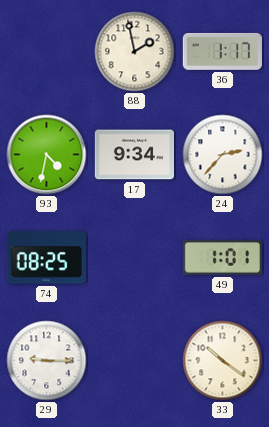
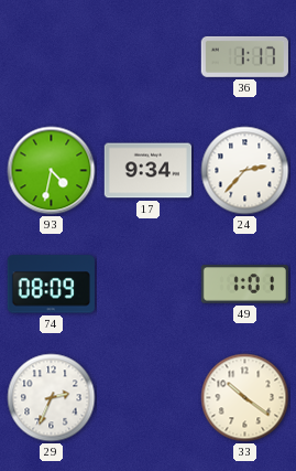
88: 1:58 -> none (135, 52)
74: 08:25 -> 08:09 (51, 285)
29: 9:15 -> 2:34 (52, 398)
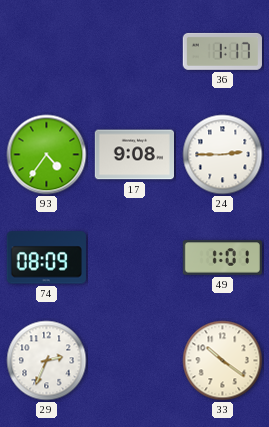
93: 4:32 -> 4:36 (47, 155)
17: 9:34 -> 9:08 (134, 155)
24: 2:37 -> 2:45 (223, 155)
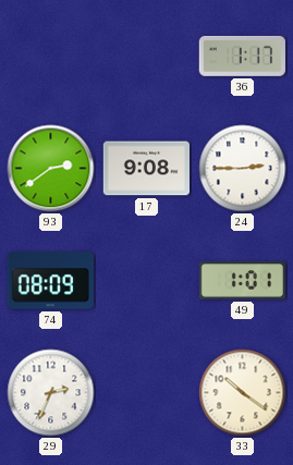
93: 4:36 -> 2:39 (51, 169)
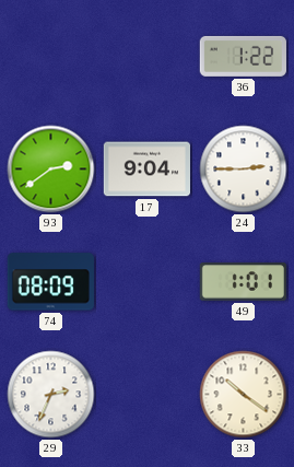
36: 1:17 -> 1:22 (243, 56)
17: 9:08 -> 9:04 (146, 170)
